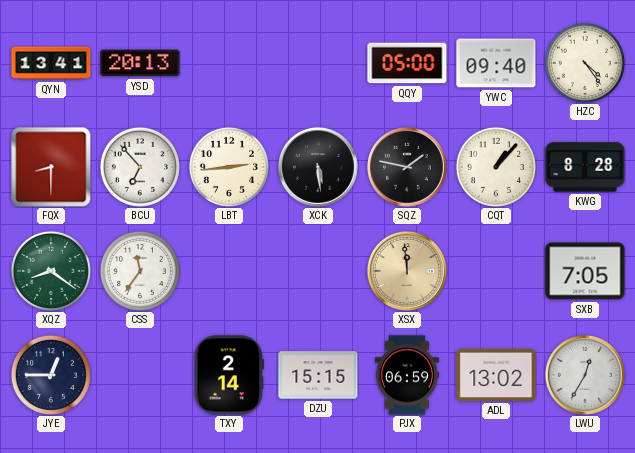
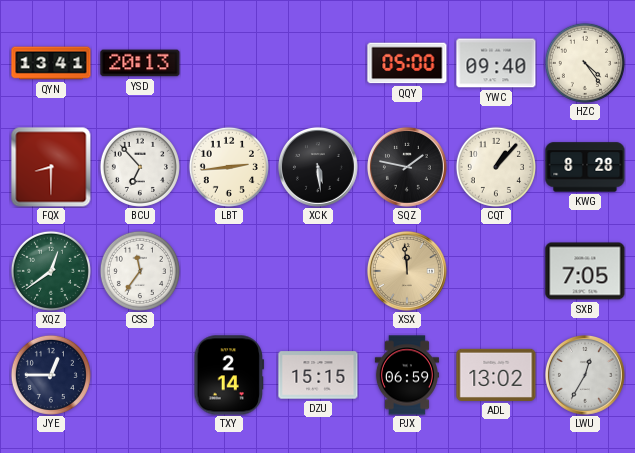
XQZ: 8:21 -> 12:39 (51, 271)
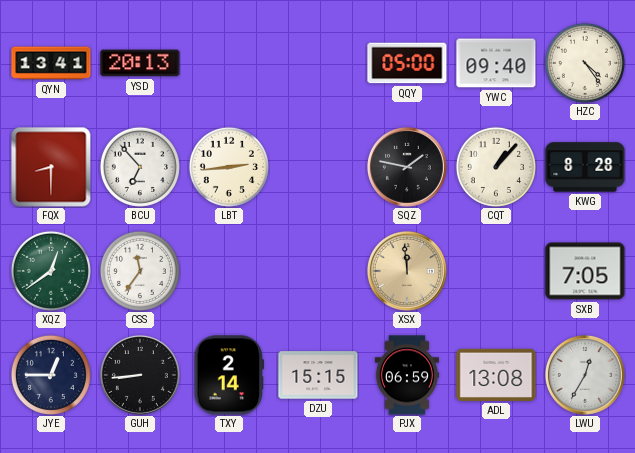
XCK: 5:29 -> none (318, 167)
GUH: none -> 8:44 (140, 375)
ADL: 13:02 -> 13:08 (496, 375)
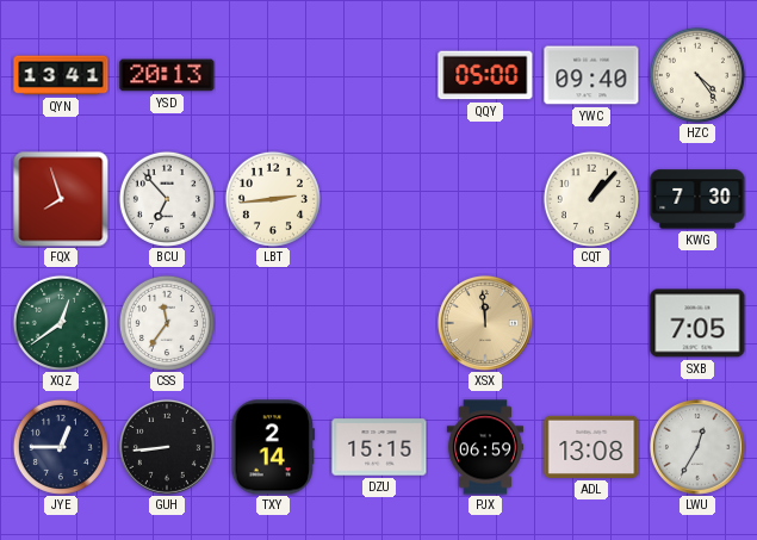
FQX: 8:30 -> 7:57 (61, 199)
SQZ: 1:47 -> none (407, 167)
KWG: 8:28 -> 7:30 (697, 199)
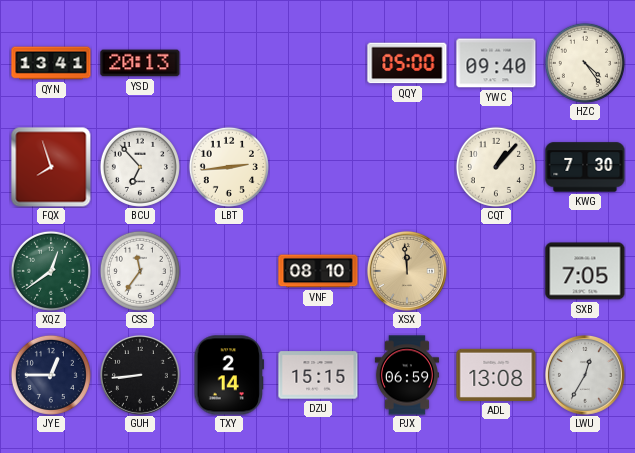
VNF: none -> 08:10 (318, 271)
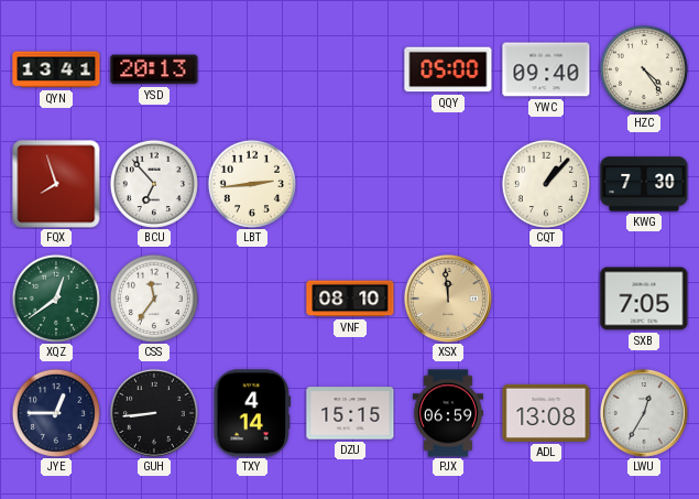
TXY: 2:14 -> 4:14 (252, 413)
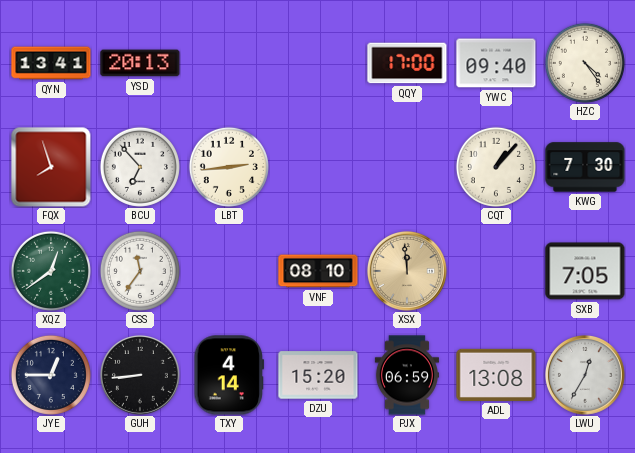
QQY: 05:00 -> 17:00 (407, 63)
DZU: 15:15 -> 15:20 (318, 375)
